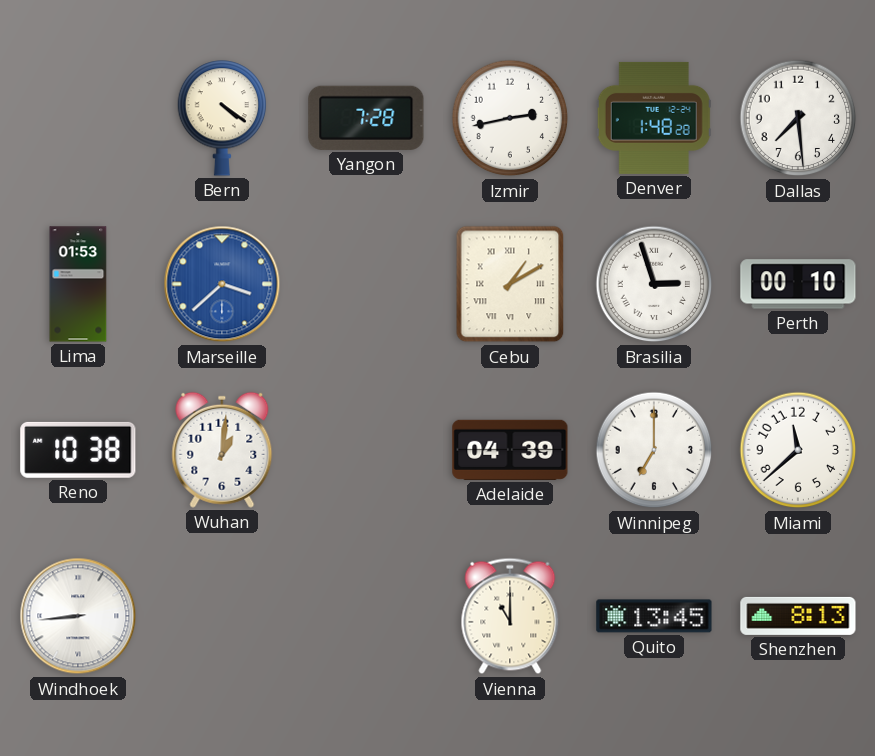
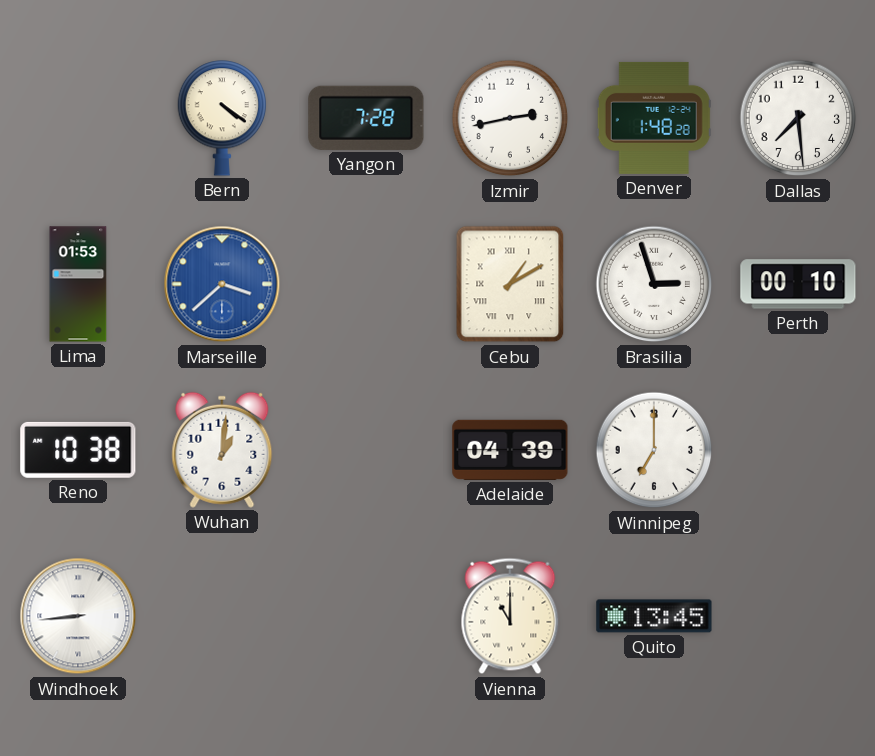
Miami: 11:38 -> none (798, 450)
Shenzhen: 8:13 -> none (798, 616)
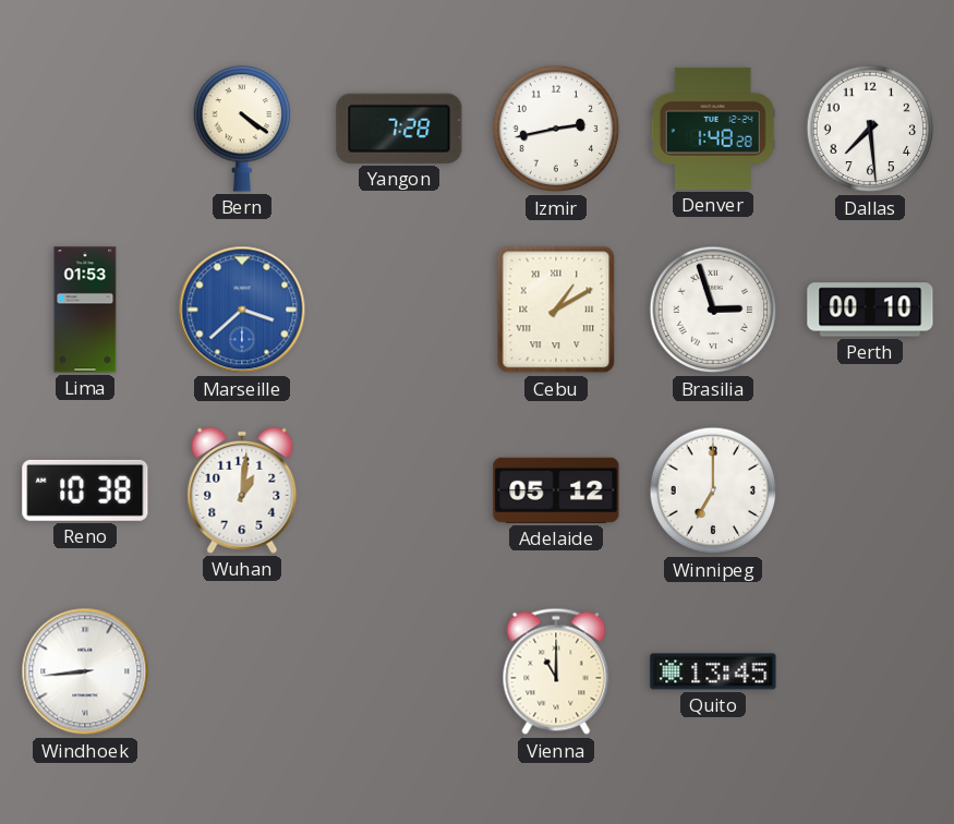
Adelaide: 04:39 -> 05:12 (556, 490)
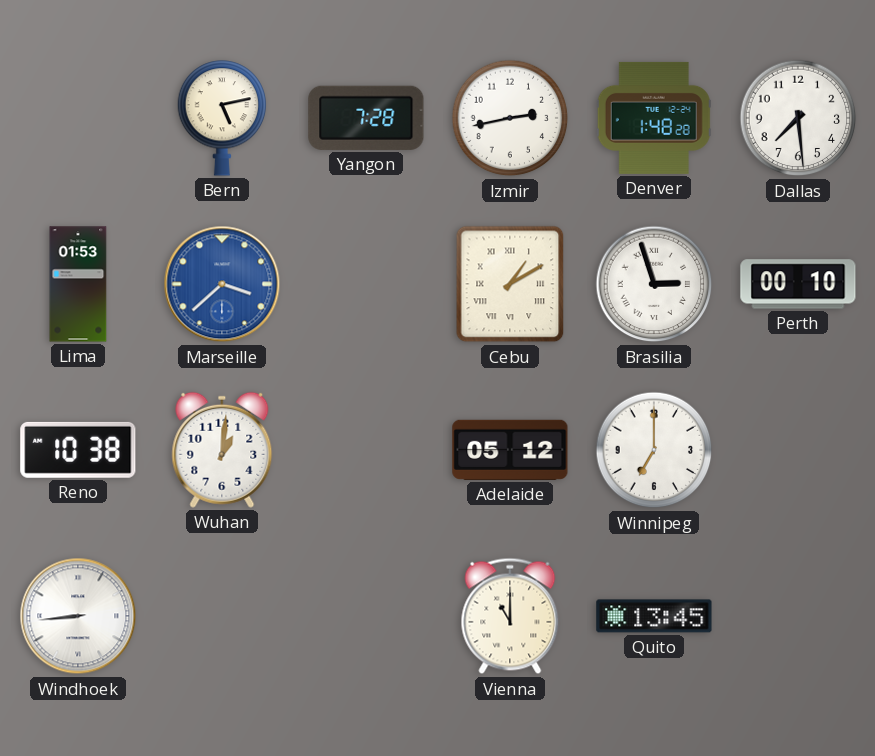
Bern: 4:21 -> 5:13 (222, 118)
